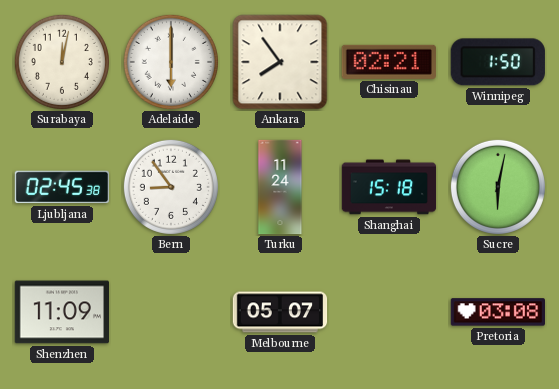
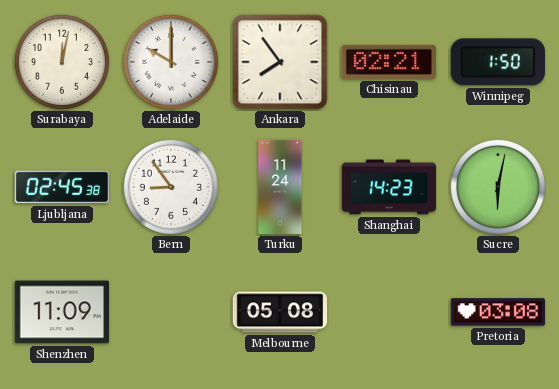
Adelaide: 6:00 -> 10:00 (171, 62)
Shanghai: 15:18 -> 14:23 (389, 187)
Melbourne: 05:07 -> 05:08 (280, 312)
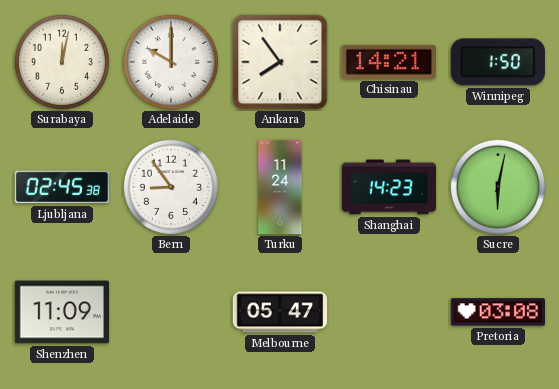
Chisinau: 02:21 -> 14:21 (389, 62)
Melbourne: 05:08 -> 05:47 (280, 312)
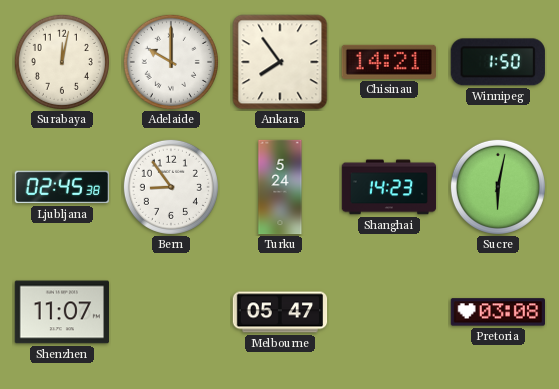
Turku: 11:24 -> 5:24 (280, 187)
Shenzhen: 11:09 -> 11:07 (61, 312)
